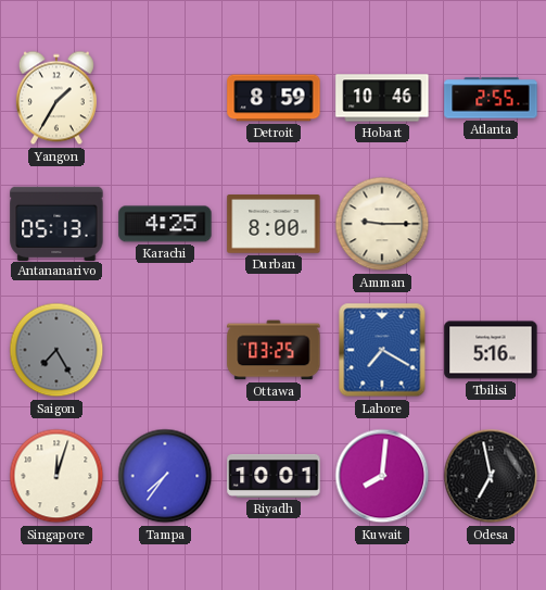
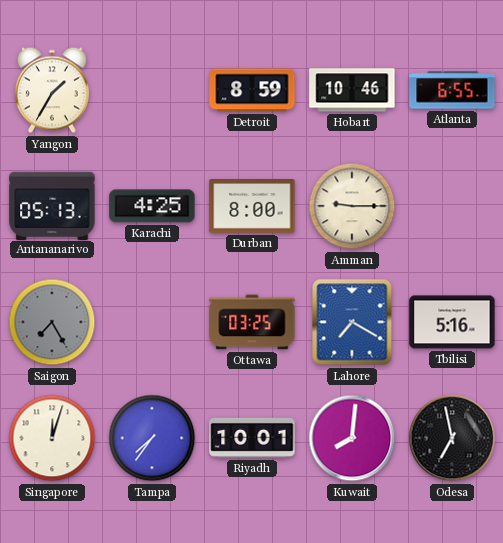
Atlanta: 2:55 -> 6:55 (452, 90)
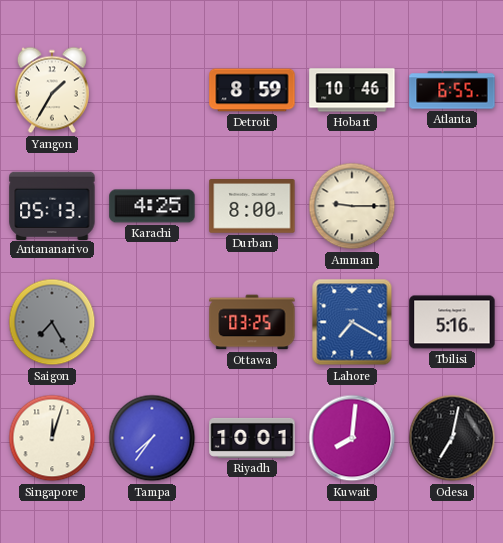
Odesa: 6:58 -> 7:02 (452, 438)
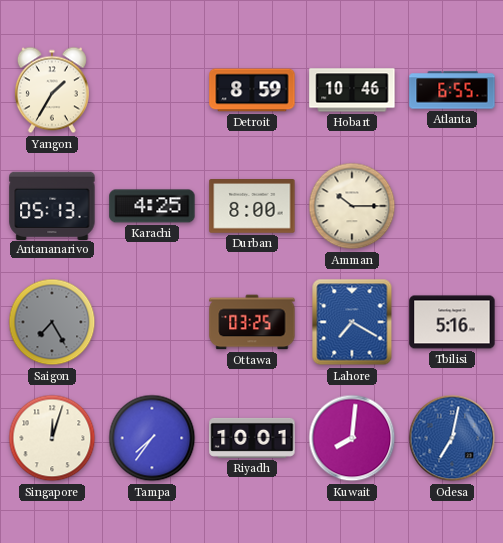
Amman: 9:15 -> 10:15 (352, 206)
Odesa dial: black -> blue (452, 438)
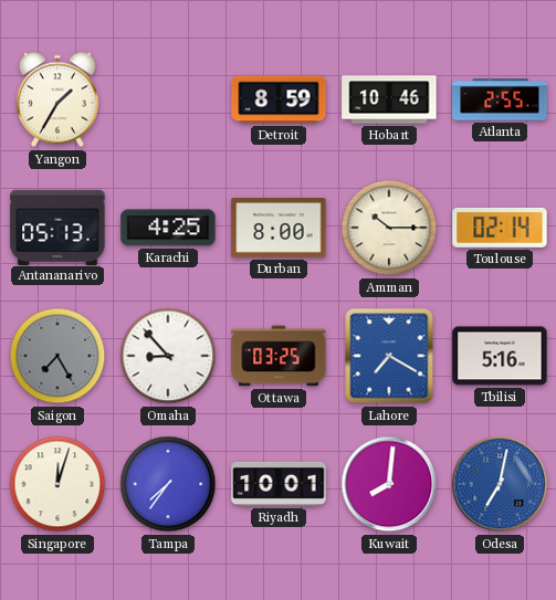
Atlanta: 6:55 -> 2:55 (500, 99)
Toulouse: none -> 02:14 (500, 228)
Omaha: none -> 8:53 (168, 356)
